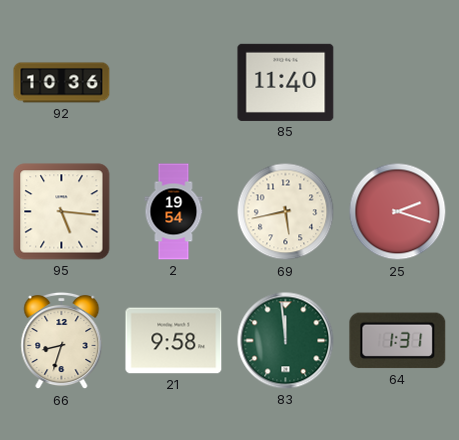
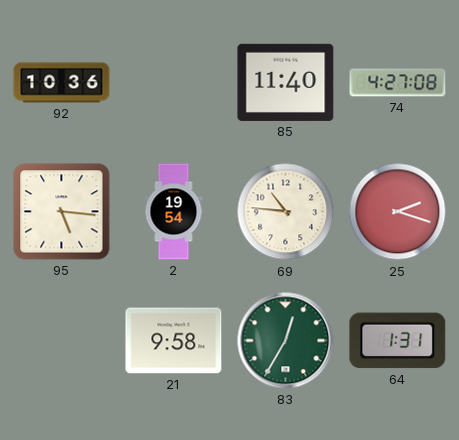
74: none -> 4:27 (398, 83)
69: 5:43 -> 10:46 (286, 212)
66: 8:33 -> none (62, 341)
83: 11:59 -> 12:35 (286, 341)
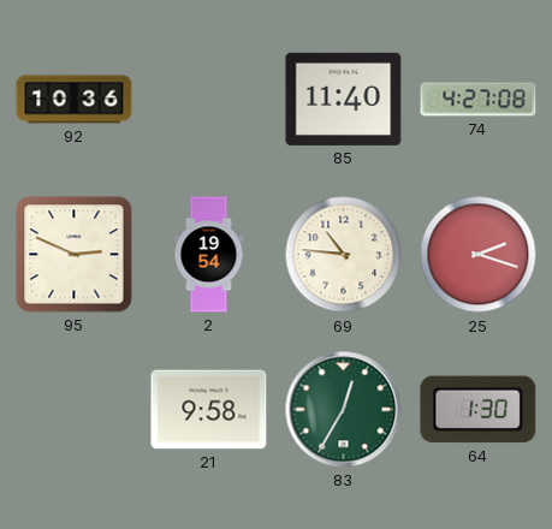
95: 5:16 -> 2:49 (75, 255)
64: 1:31 -> 1:30 (479, 410)
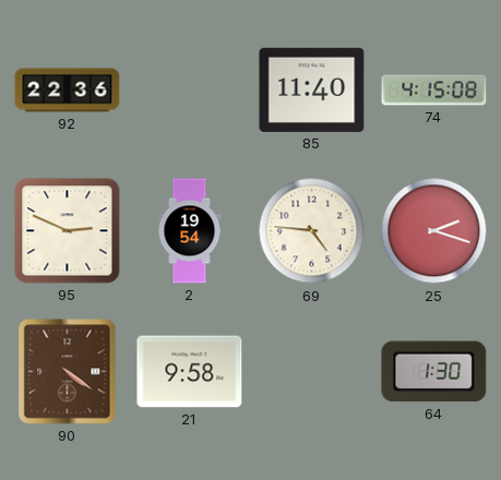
92: 10:36 -> 22:36 (68, 91)
74: 4:27 -> 4:15 (434, 91)
69: 10:46 -> 4:46 (312, 231)
90: none -> 4:21 (68, 372)
83: 12:35 -> none (344, 410)
